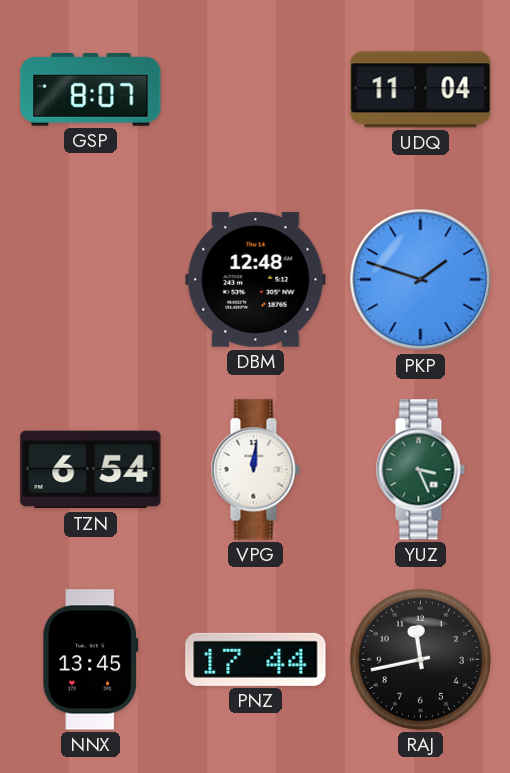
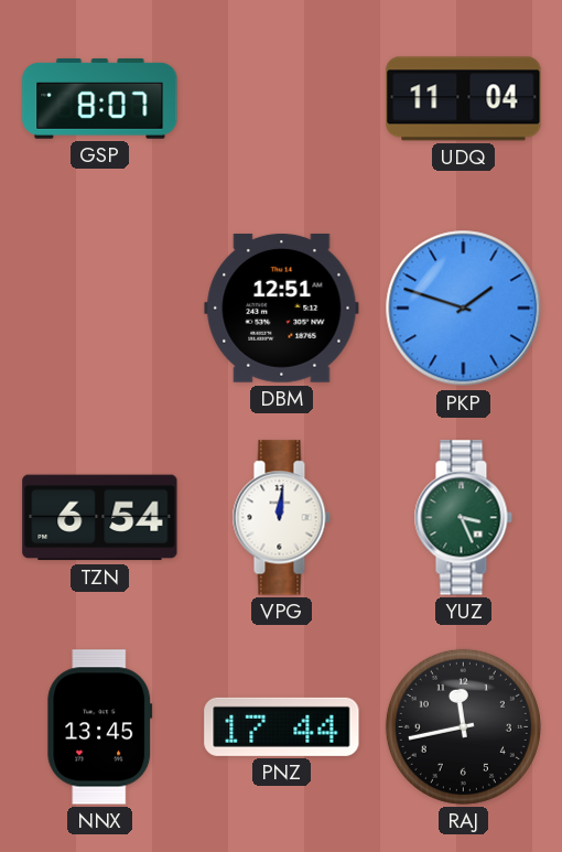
DBM: 12:48 -> 12:51 (282, 308)
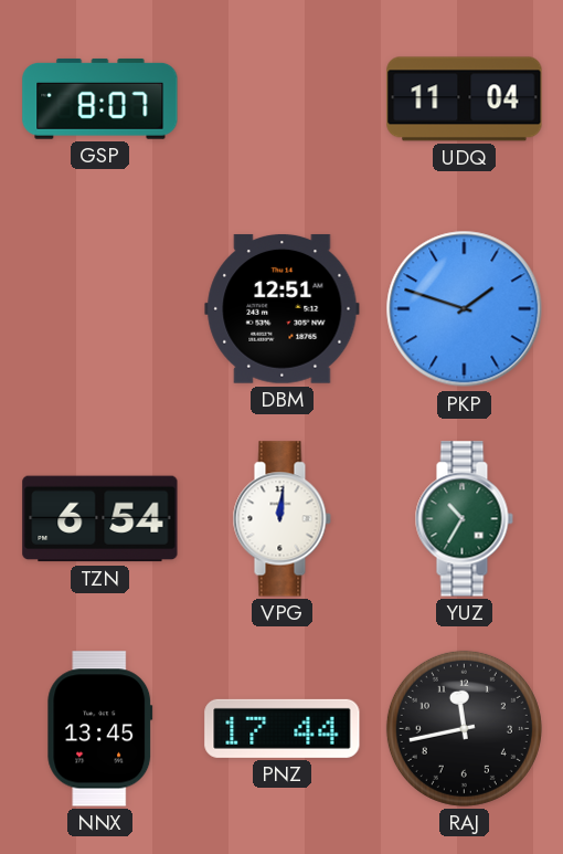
YUZ: 3:26 -> 10:35 (464, 519)
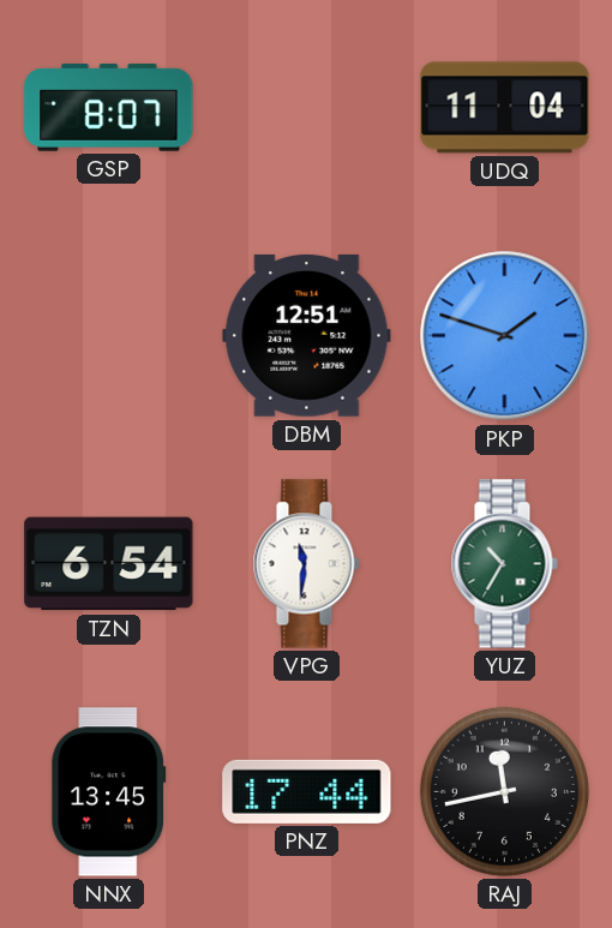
VPG: 12:01 -> 11:31 (306, 564)
